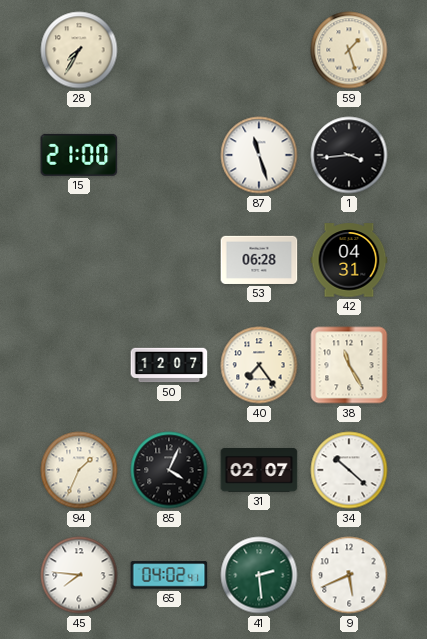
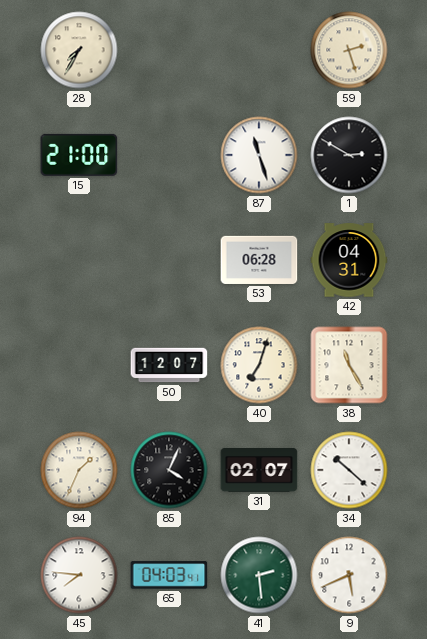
59: 1:27 -> 2:27 (349, 50)
1: 3:44 -> 2:50 (349, 155)
40: 7:24 -> 7:03 (259, 365)
65: 04:02 -> 04:03 (169, 575)
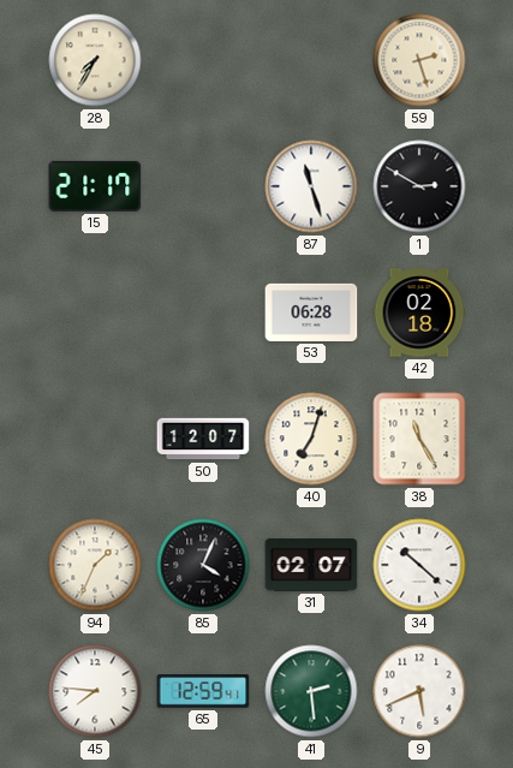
15: 21:00 -> 21:17 (95, 186)
42: 04:31 -> 02:18 (419, 312)
65: 04:03 -> 12:59 (203, 691)
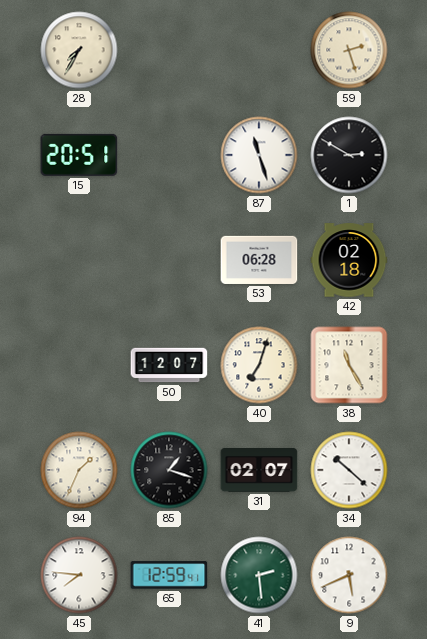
15: 21:17 -> 20:51 (79, 155)
85: 4:04 -> 1:18 (169, 470)
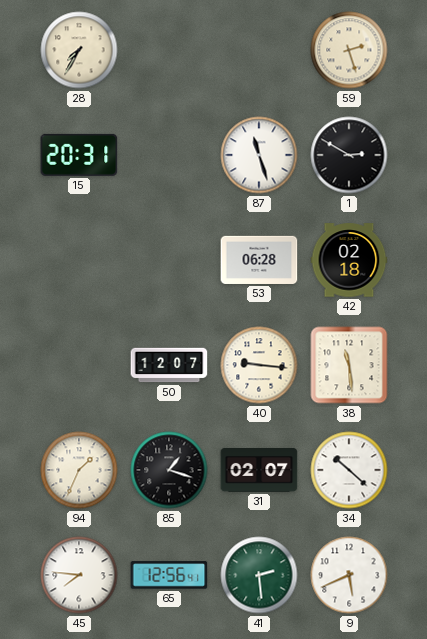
15: 20:51 -> 20:31 (79, 155)
40: 7:03 -> 9:16 (259, 365)
38: 11:25 -> 11:29 (349, 365)
65: 12:59 -> 12:56 (169, 575)
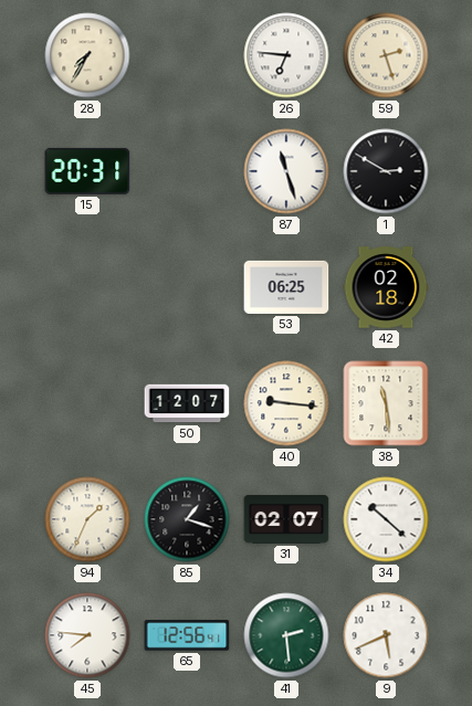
26: none -> 6:46 (286, 55)
53: 06:28 -> 06:25 (286, 287)
